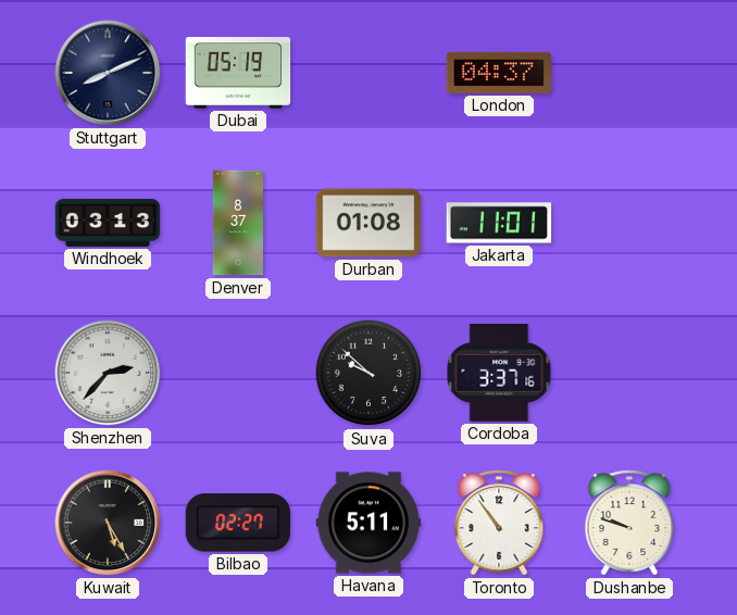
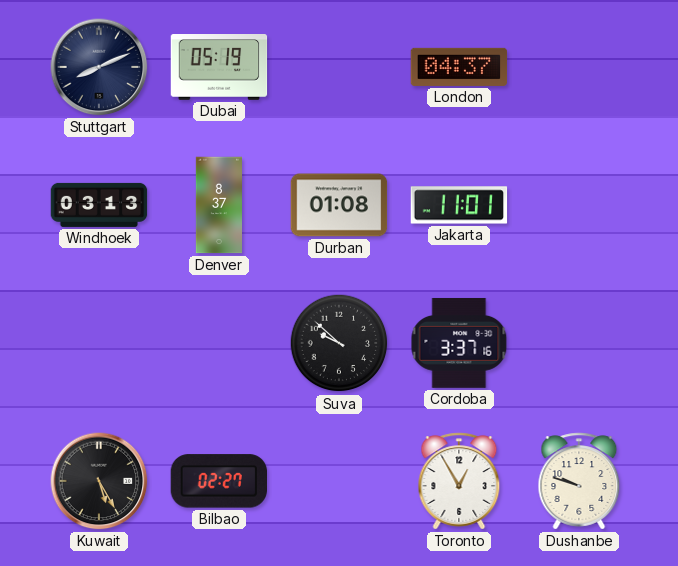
Shenzhen: 2:37 -> none (108, 373)
Havana: 5:11 -> none (368, 523)
Toronto: 10:54 -> 12:55 (459, 481)
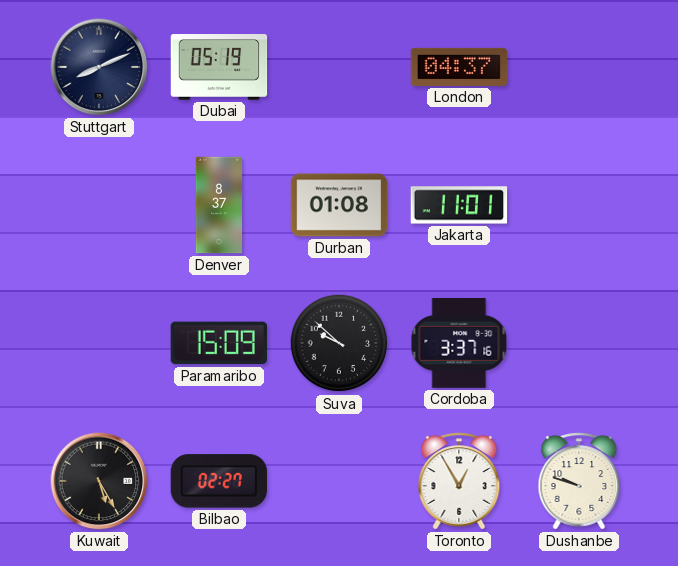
Windhoek: 03:13 -> none (99, 205)
Paramaribo: none -> 15:09 (218, 343)
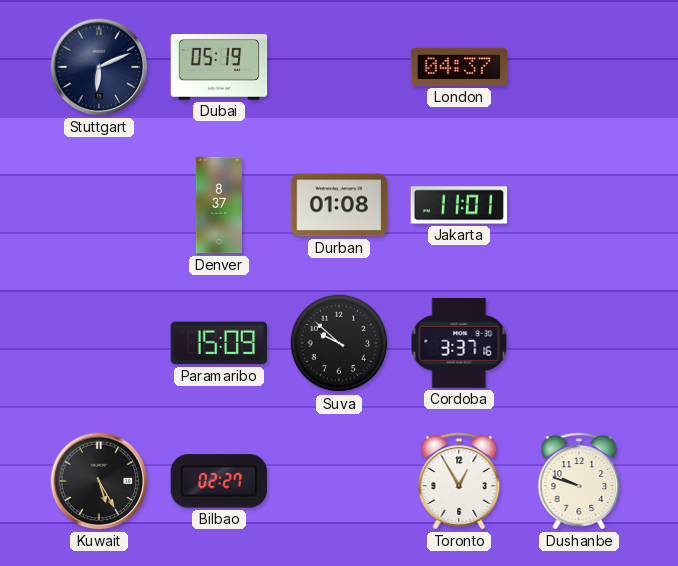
Stuttgart: 8:11 -> 6:11 (99, 67)
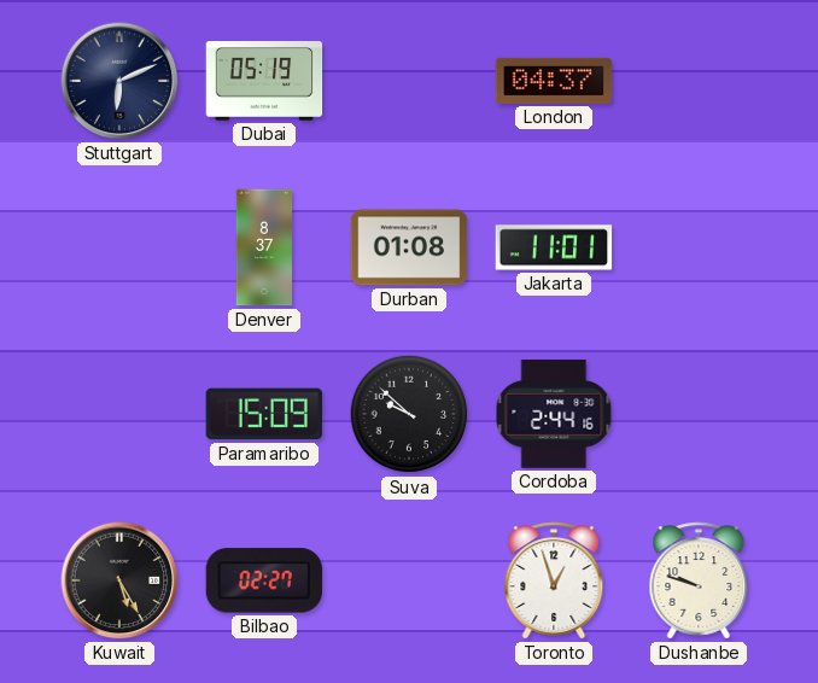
Cordoba: 3:37 -> 2:44 (554, 414)
Toronto: 12:55 -> 12:57 (554, 580)
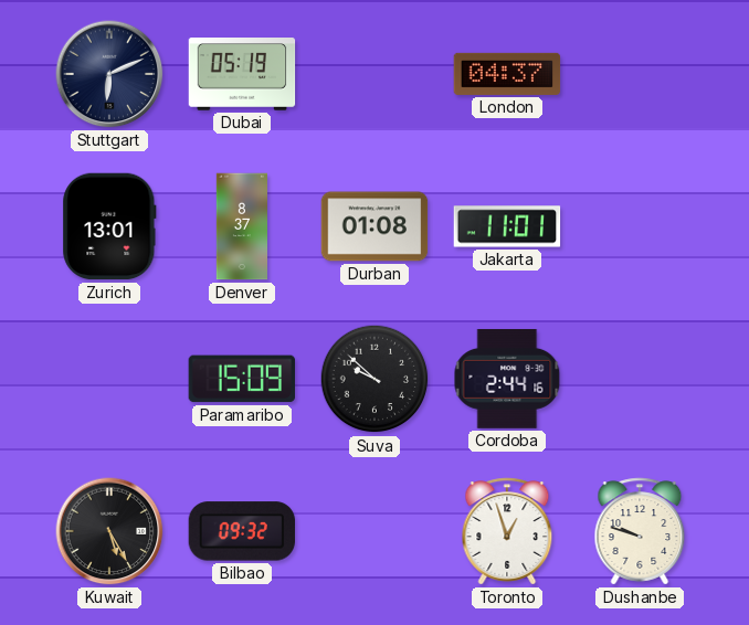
Zurich: none -> 13:01 (109, 226)
Bilbao: 02:27 -> 09:32 (241, 531)
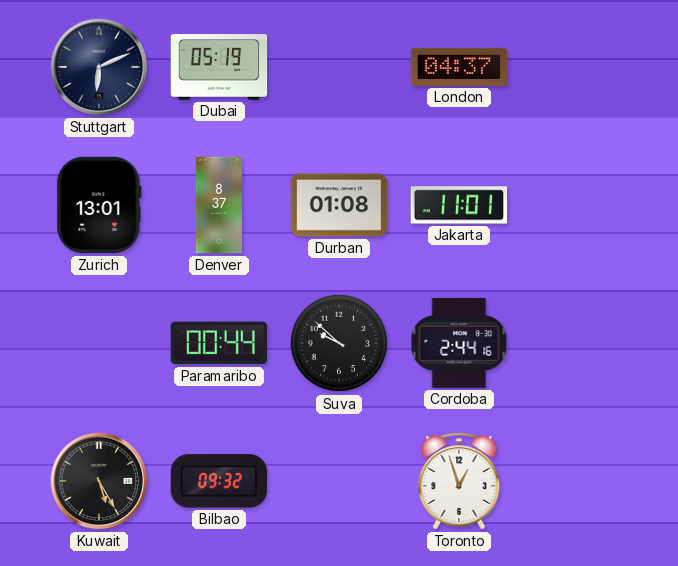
Paramaribo: 15:09 -> 00:44 (218, 343)
Dushanbe: 9:48 -> none (640, 531)
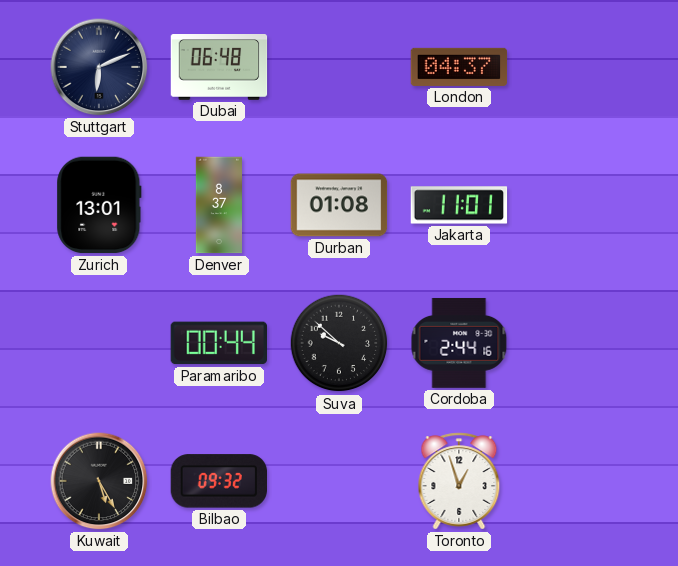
Dubai: 05:19 -> 06:48 (219, 68)
